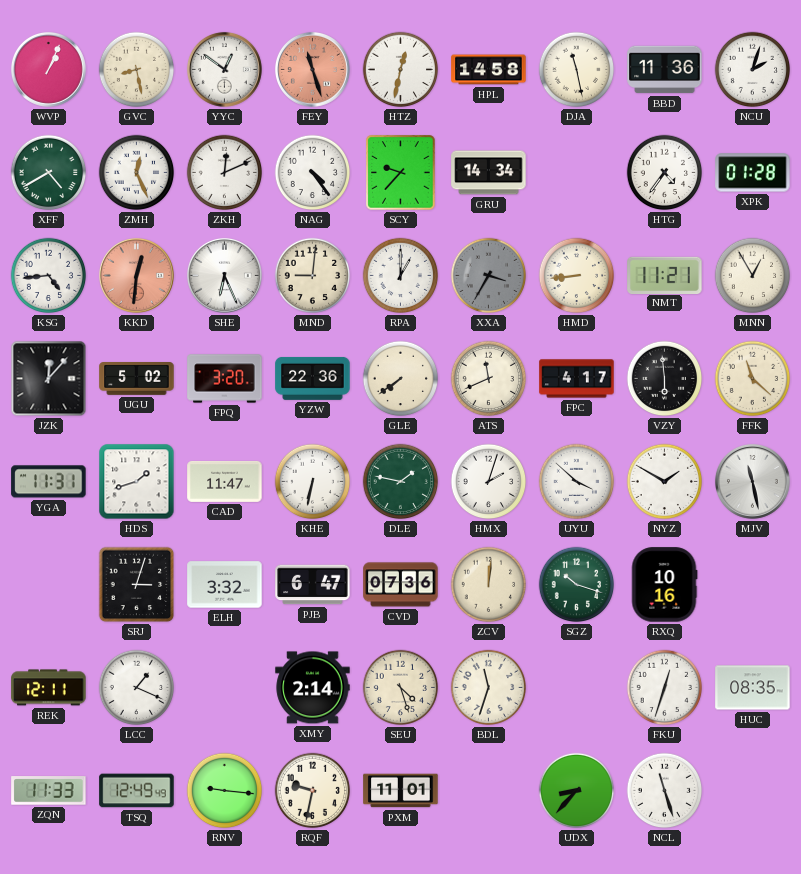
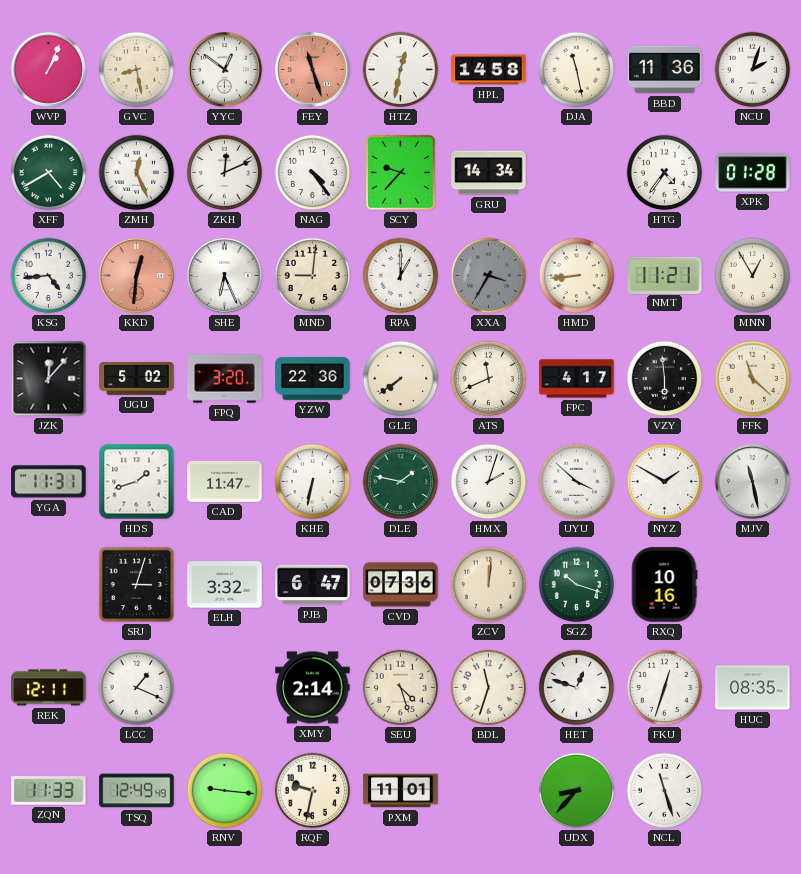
HET: none -> 12:48 (577, 688)
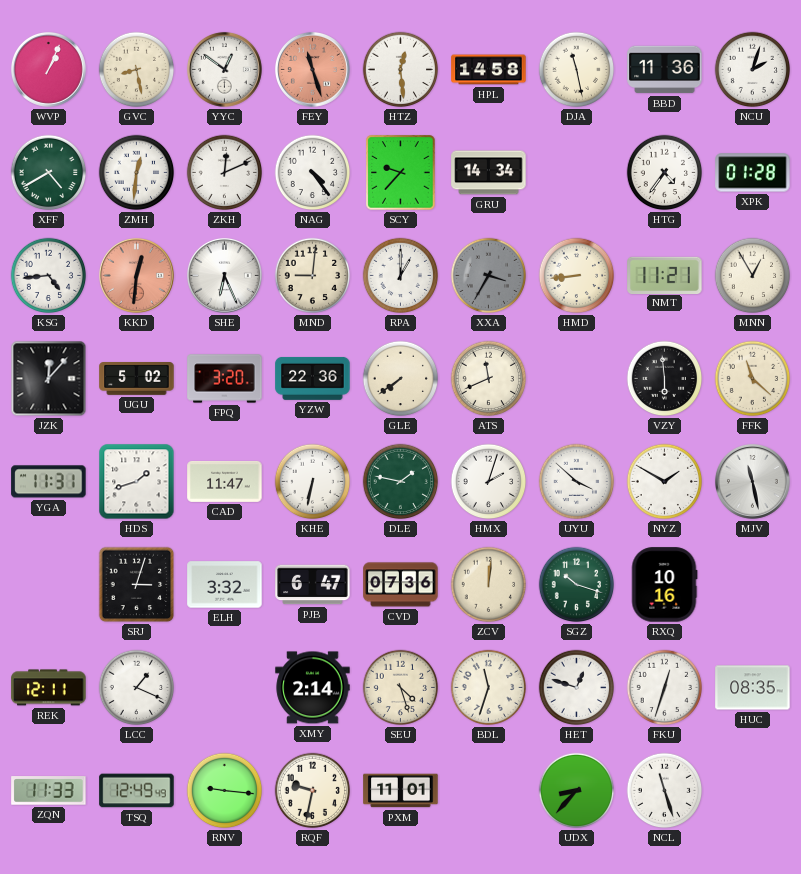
HTZ: 12:32 -> 12:29 (401, 70)
ZMH: 12:26 -> 12:31 (137, 173)
FPC: 4:17 -> none (577, 379)
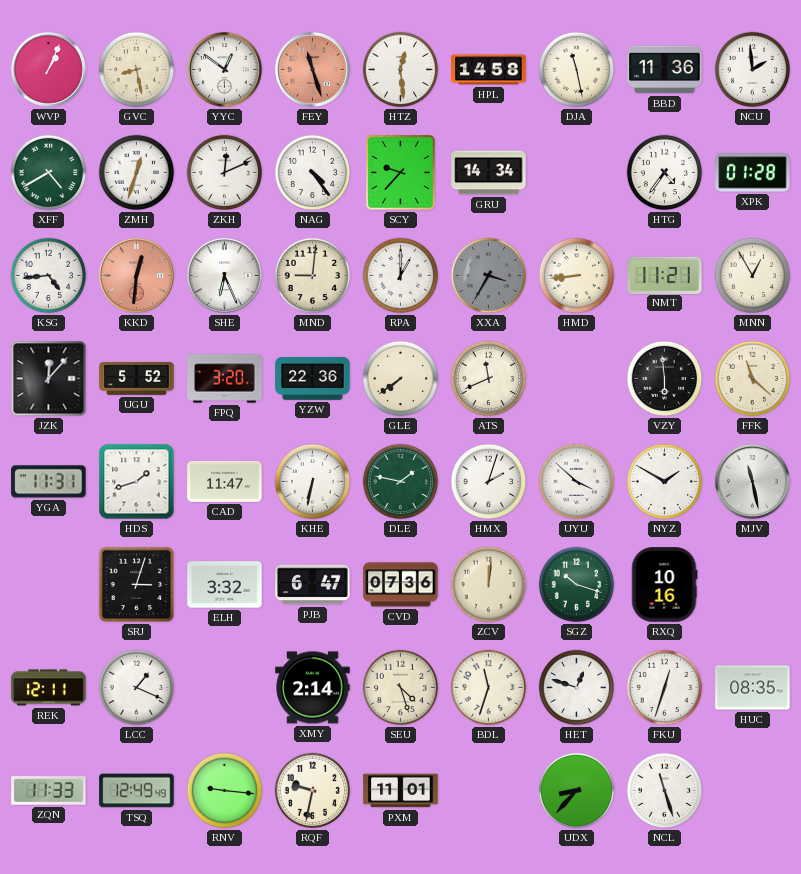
NCU: 2:03 -> 1:59 (753, 70)
ZMH: 12:31 -> 12:33 (137, 173)
UGU: 5:02 -> 5:52 (137, 379)
